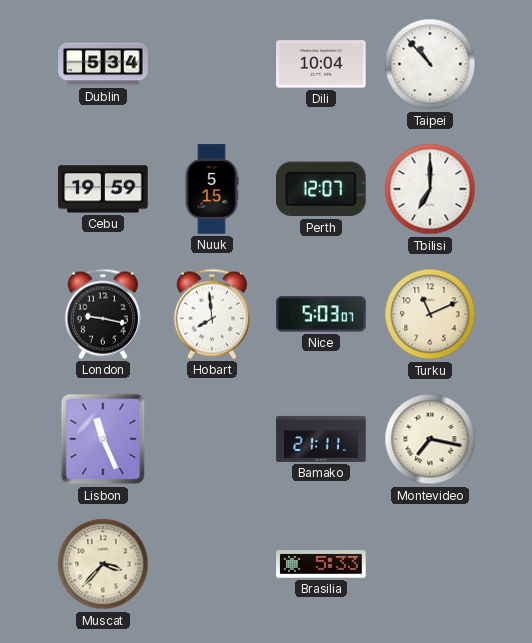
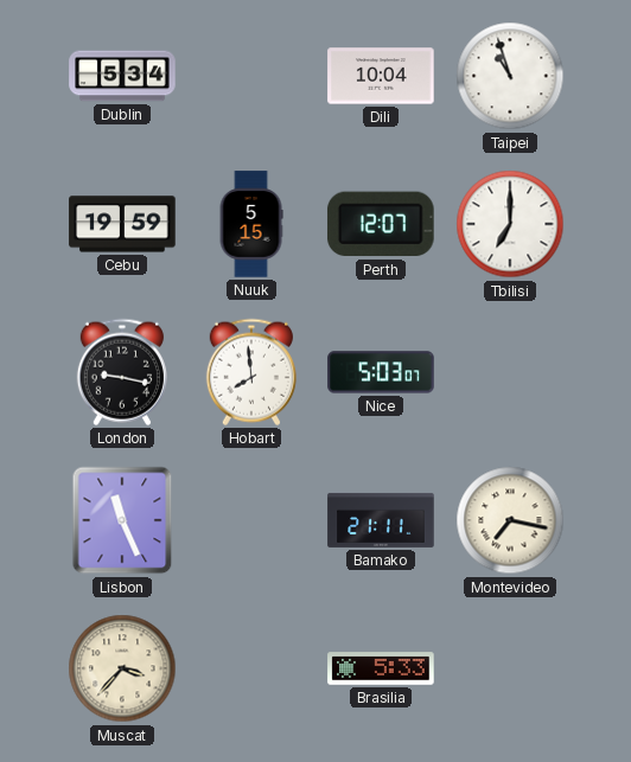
Taipei: 10:53 -> 10:57 (510, 76)
Turku: 11:11 -> none (430, 314)
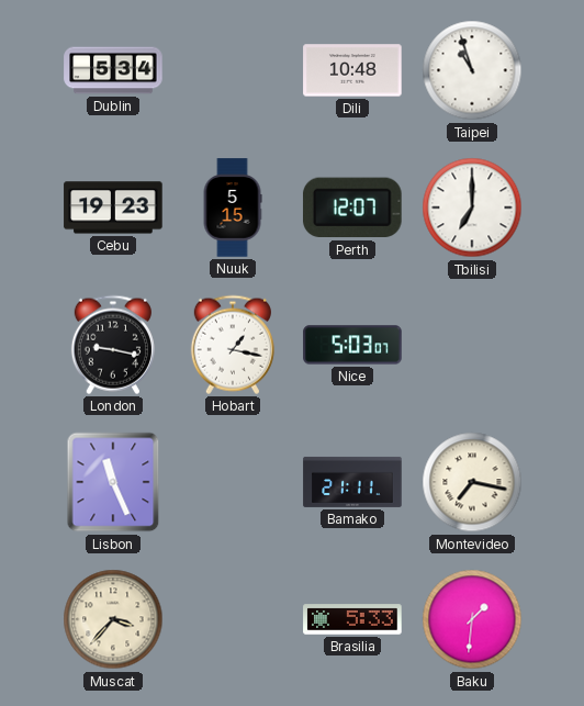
Dili: 10:04 -> 10:48 (352, 70)
Cebu: 19:59 -> 19:23 (113, 208)
Hobart: 7:59 -> 1:17 (233, 345)
Baku: none -> 1:31 (472, 619)
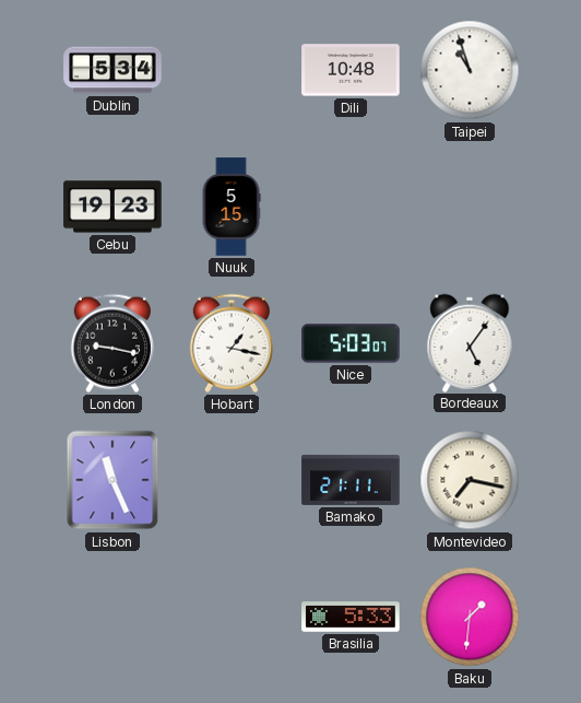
Perth: 12:07 -> none (352, 208)
Tbilisi: 7:00 -> none (472, 208)
Bordeaux: none -> 5:06 (470, 342)
Muscat: 3:37 -> none (113, 619)
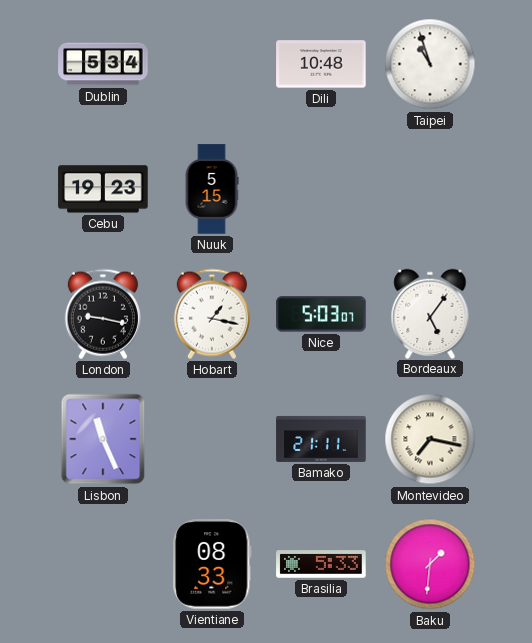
Vientiane: none -> 08:33 (212, 564)
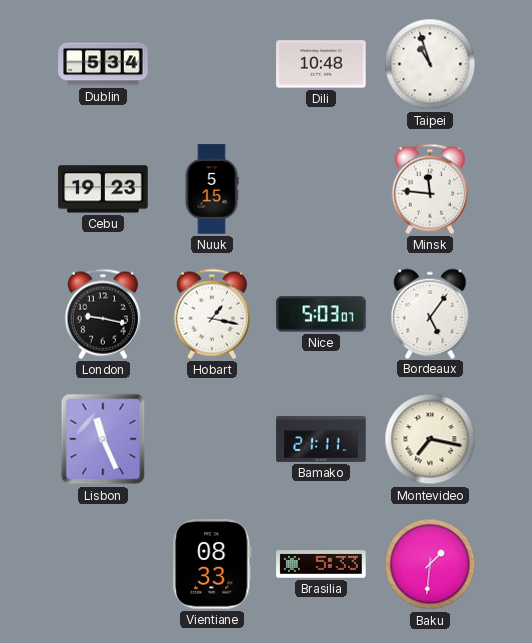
Minsk: none -> 11:46 (430, 189)
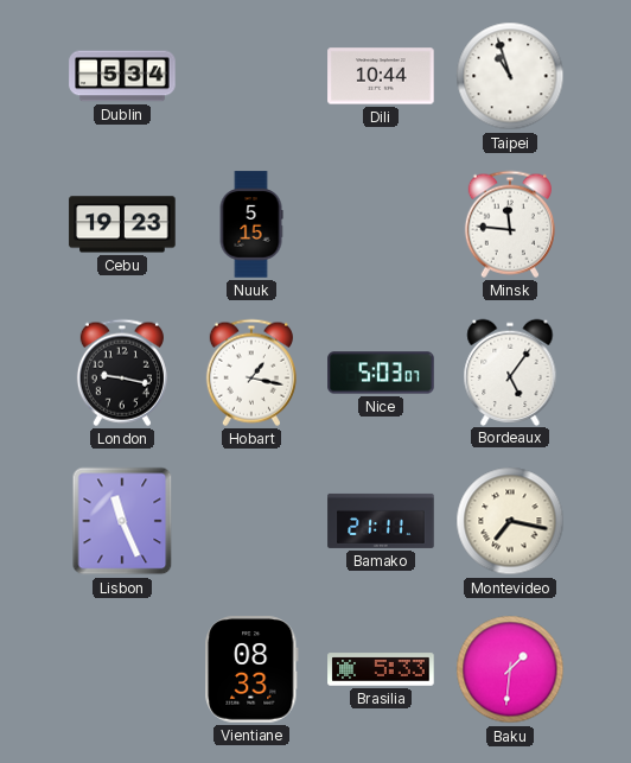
Dili: 10:48 -> 10:44 (381, 76)
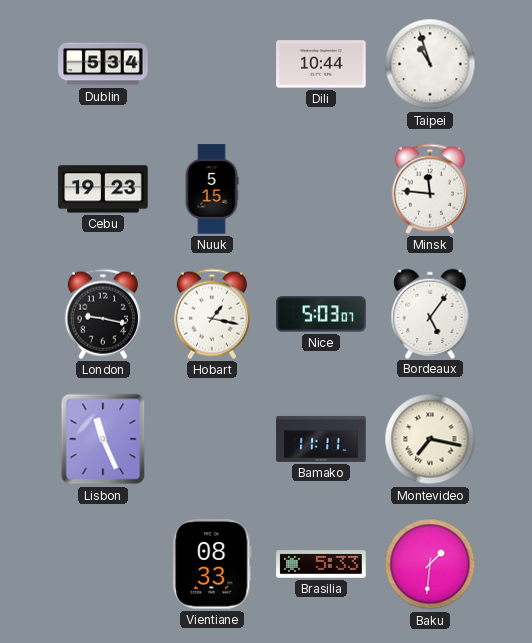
Bamako: 21:11 -> 11:11 (321, 439)
